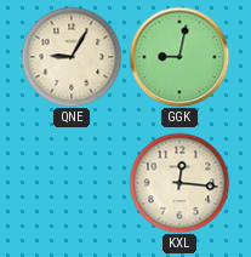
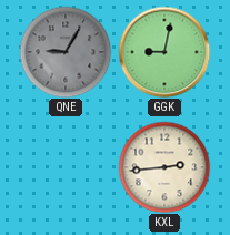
QNE dial: cream -> grey (66, 52)
KXL: 12:16 -> 2:44 (164, 167)
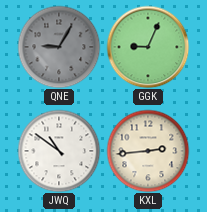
GGK: 9:02 -> 9:04 (148, 47)
JWQ: none -> 10:51 (59, 151)
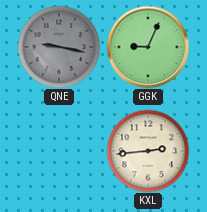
QNE: 9:05 -> 9:17 (59, 47)
JWQ: 10:51 -> none (59, 151)
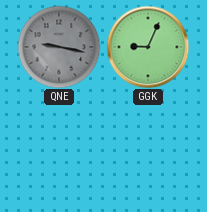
KXL: 2:44 -> none (148, 151)
